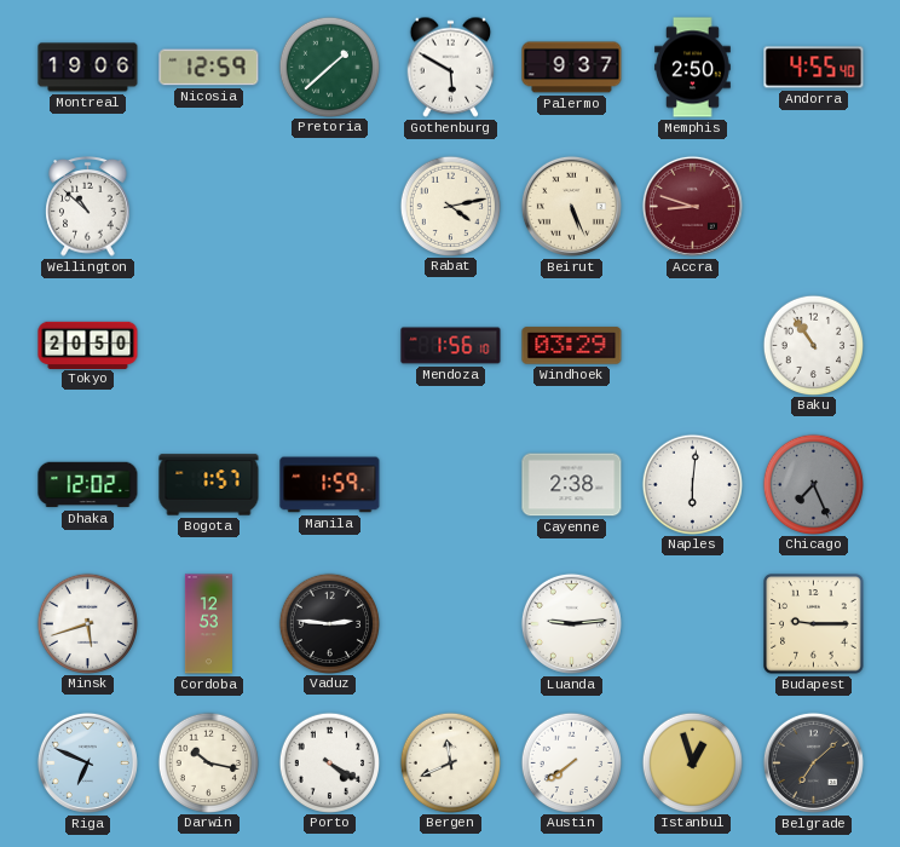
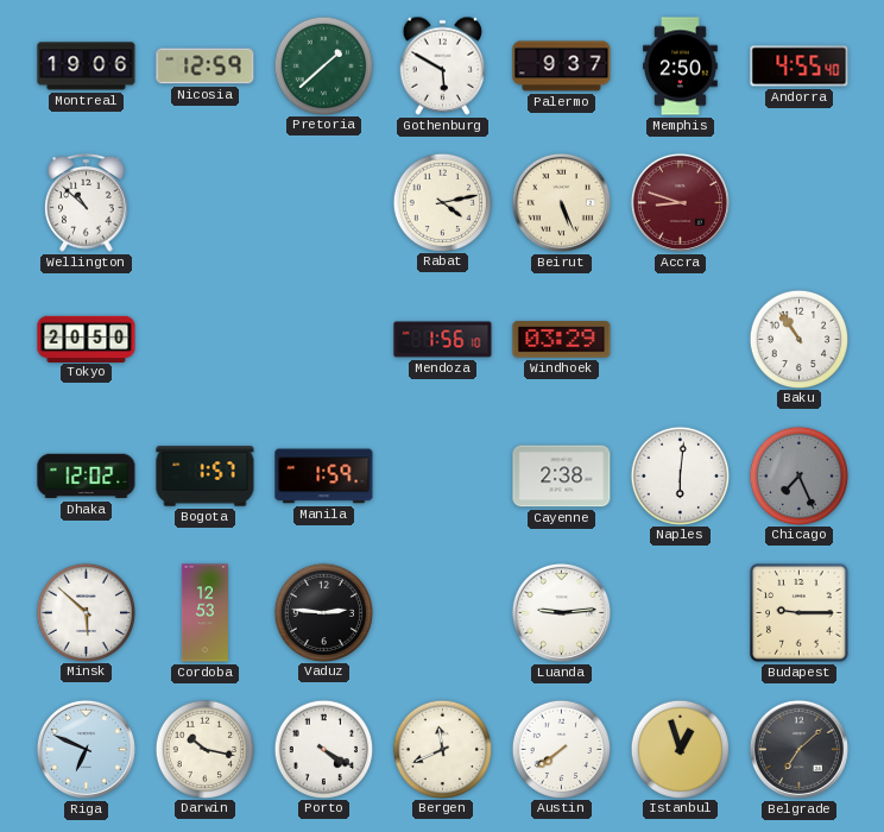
Minsk: 5:42 -> 5:52 (86, 612)
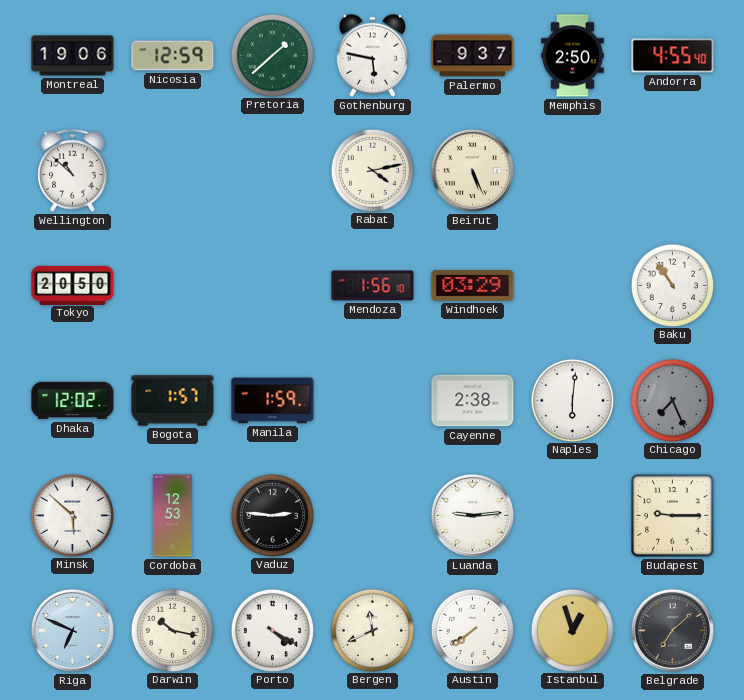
Gothenburg: 5:50 -> 5:47 (373, 55)
Accra: 8:48 -> none (680, 202)
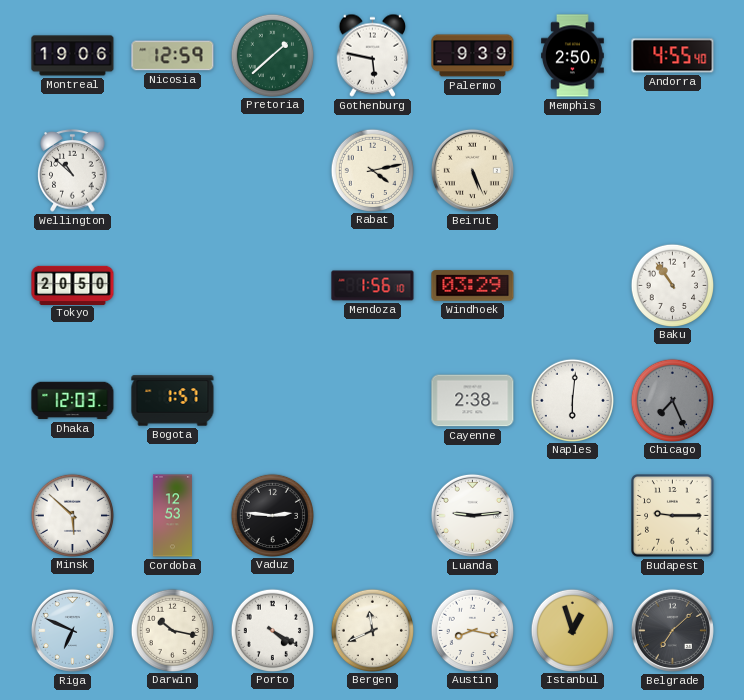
Palermo: 9:37 -> 9:39 (473, 56)
Dhaka: 12:02 -> 12:03 (73, 401)
Manila: 1:59 -> none (273, 401)
Austin: 7:39 -> 8:17 (472, 630)
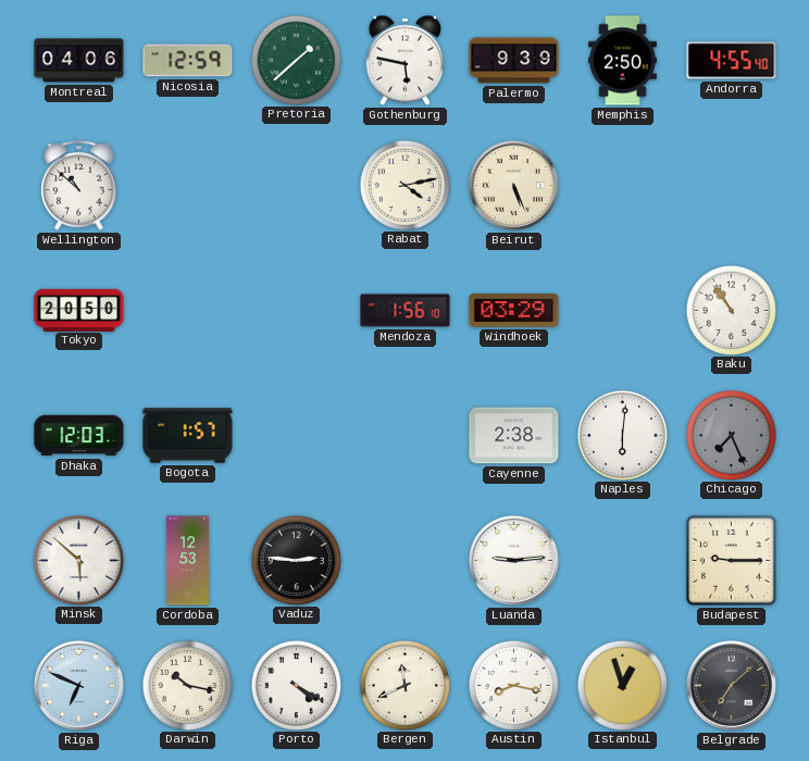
Montreal: 19:06 -> 04:06 (79, 61)
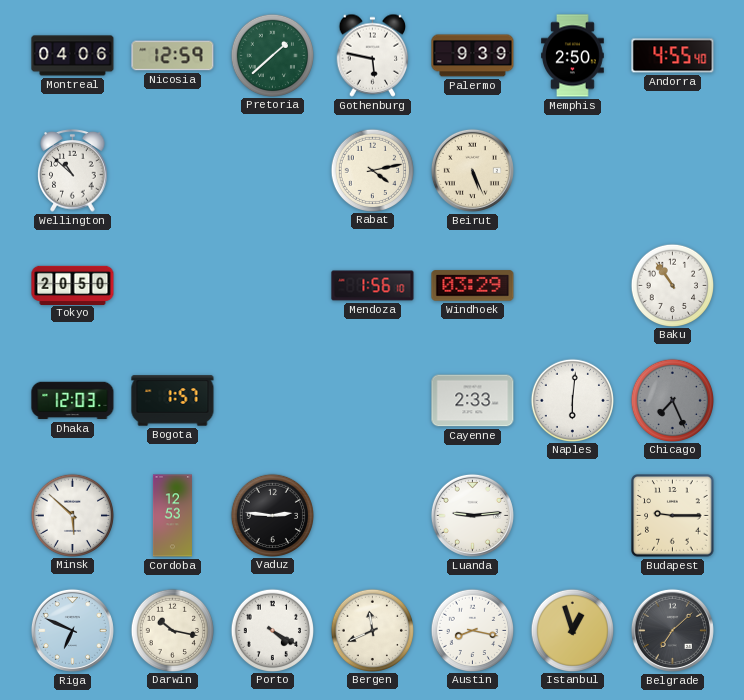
Cayenne: 2:38 -> 2:33 (473, 401)
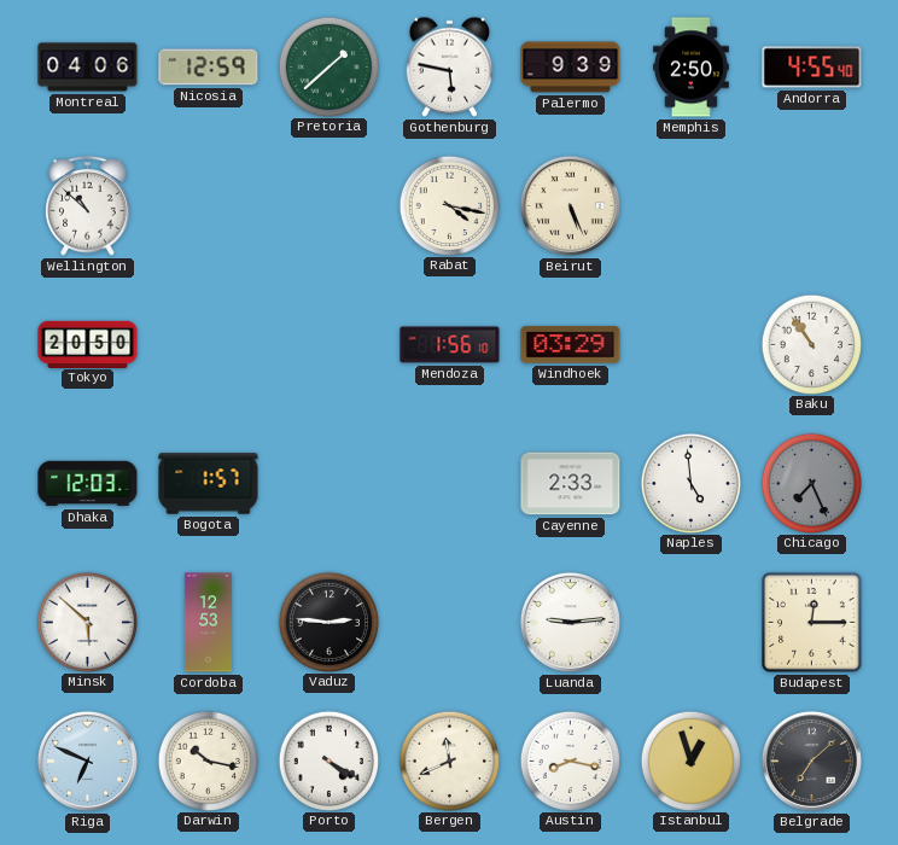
Rabat: 4:13 -> 4:17 (449, 205)
Naples: 6:01 -> 4:59 (690, 483)
Budapest: 9:15 -> 12:15 (812, 623)
